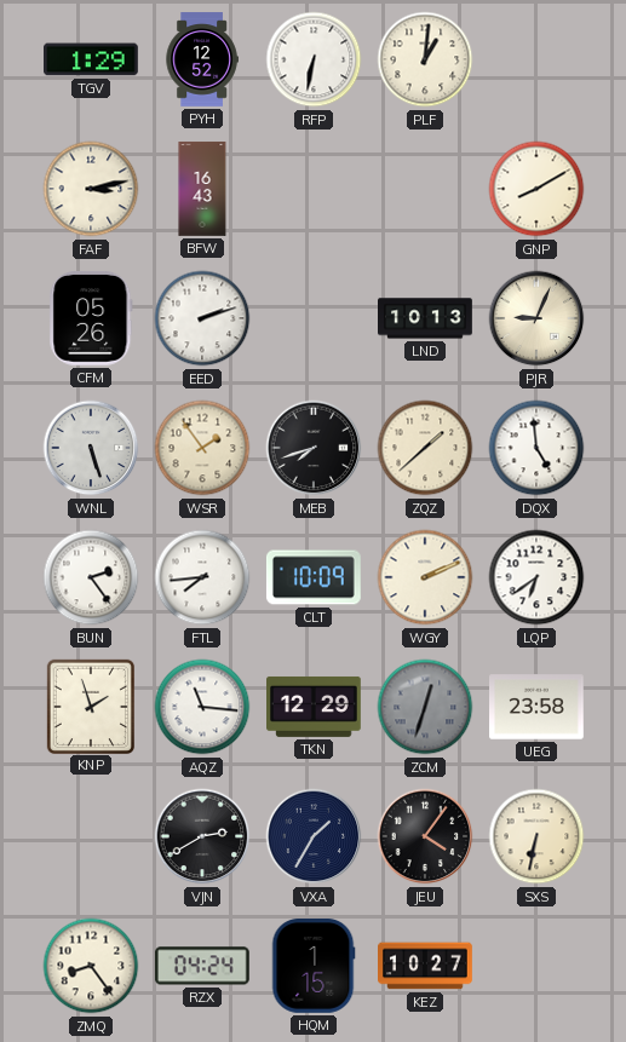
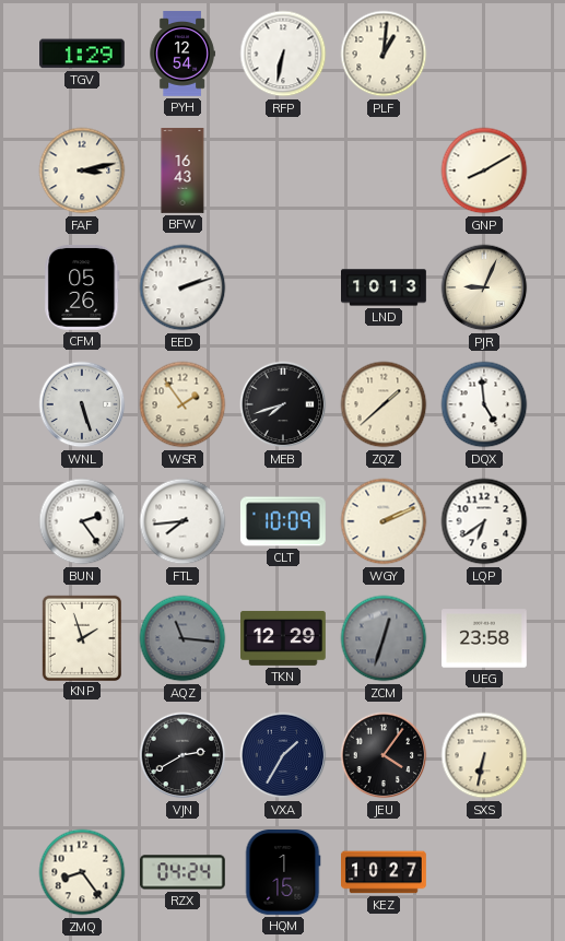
PYH: 12:52 -> 12:54 (183, 54)
AQZ dial: white -> grey (183, 638)
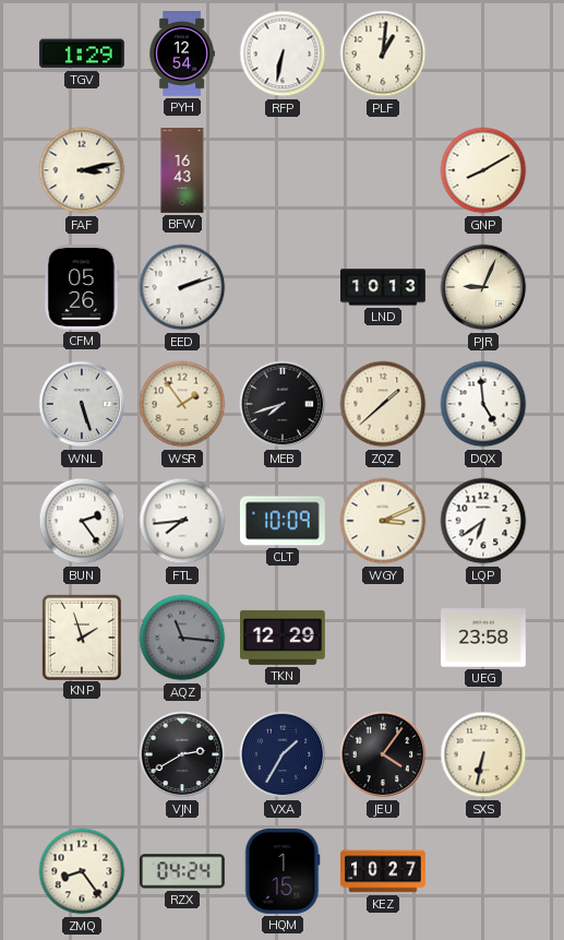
WGY: 2:11 -> 3:11 (383, 521)
ZCM: 12:33 -> none (384, 638)
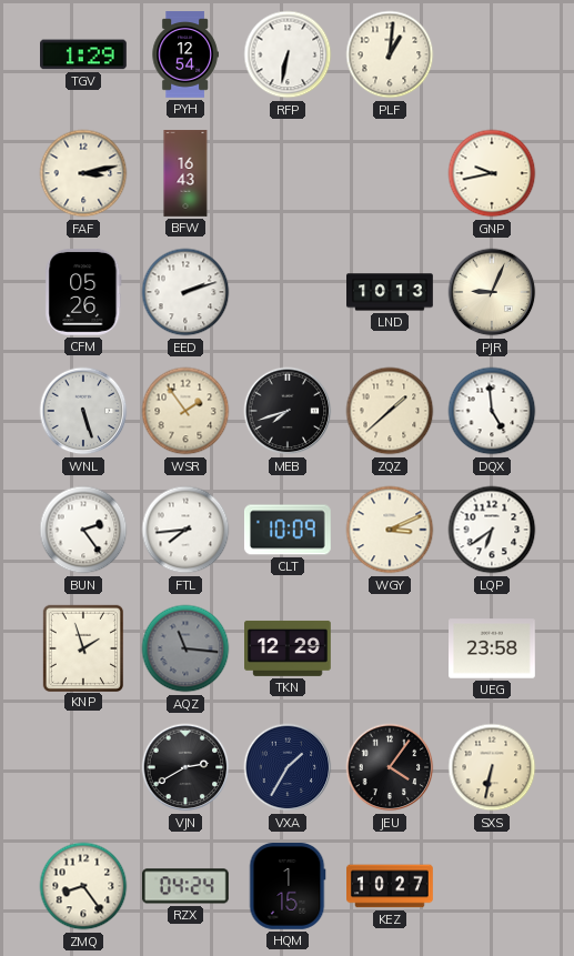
GNP: 8:10 -> 9:43 (492, 173)
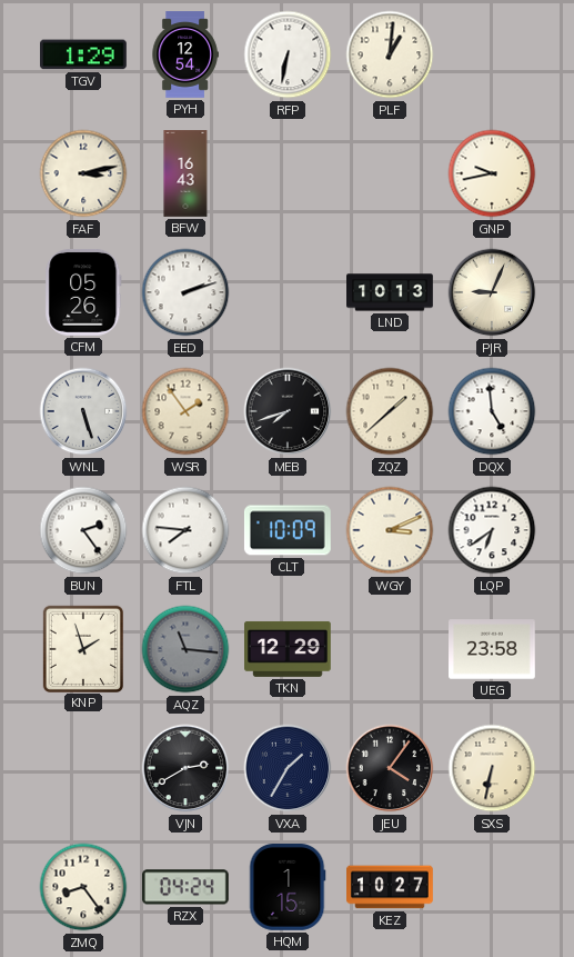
FTL: 7:44 -> 7:46 (185, 530)
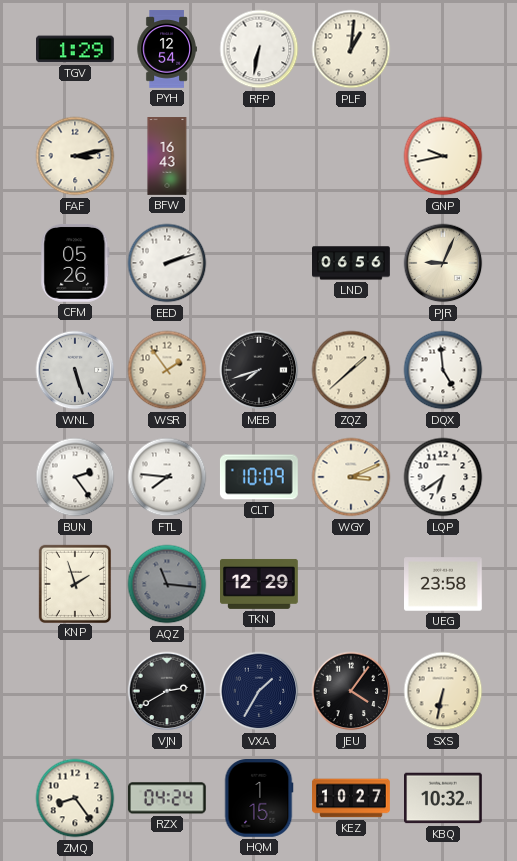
LND: 10:13 -> 06:56 (352, 263)
KBQ: none -> 10:32 (444, 798)
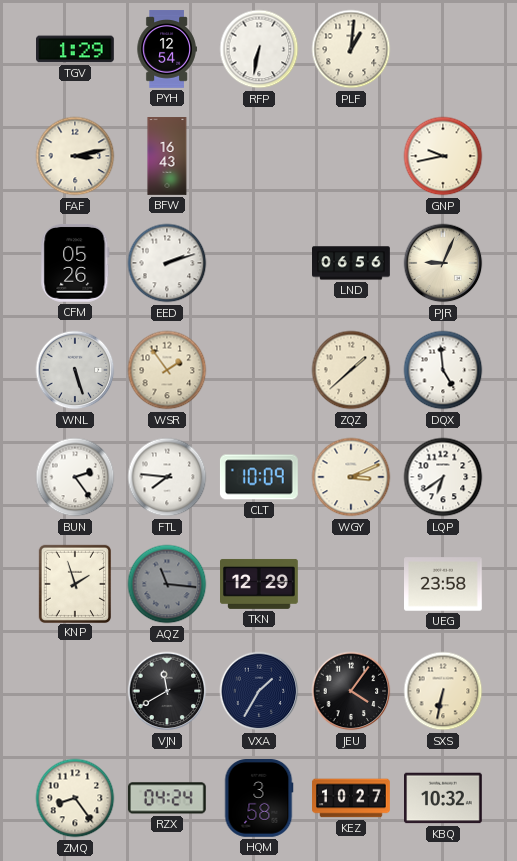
MEB: 7:42 -> none (259, 370)
VJN: 2:40 -> 11:40 (167, 691)
HQM: 1:15 -> 3:58 (259, 799)
